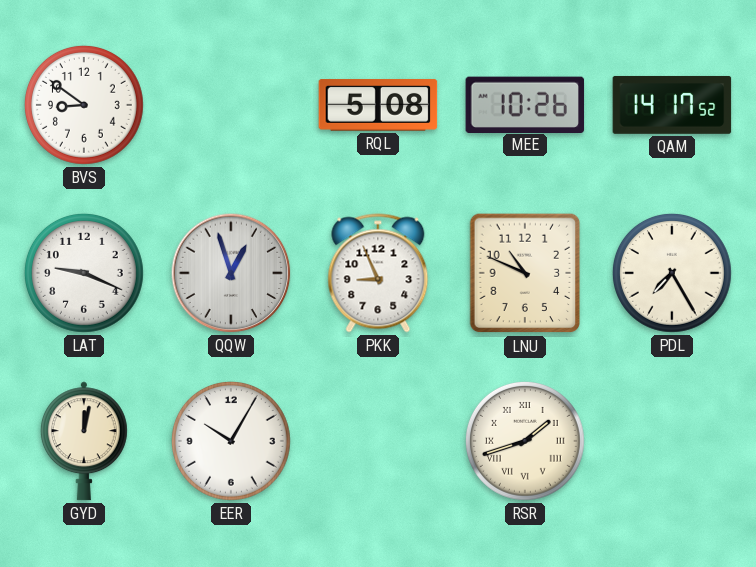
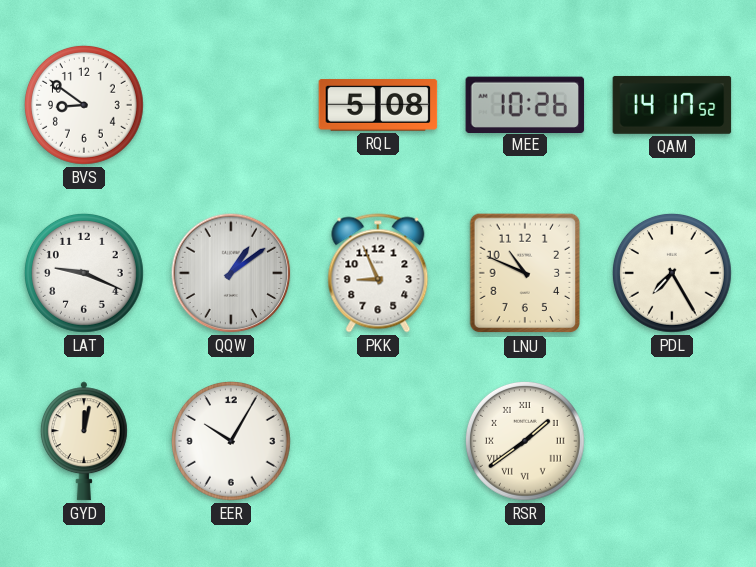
QQW: 12:57 -> 1:09 (231, 273)
RSR: 1:42 -> 1:39 (525, 441)
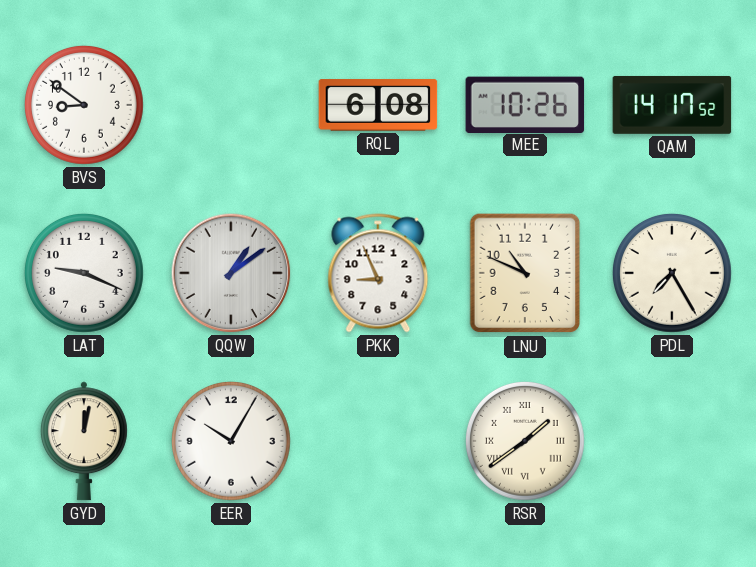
RQL: 5:08 -> 6:08 (378, 105)
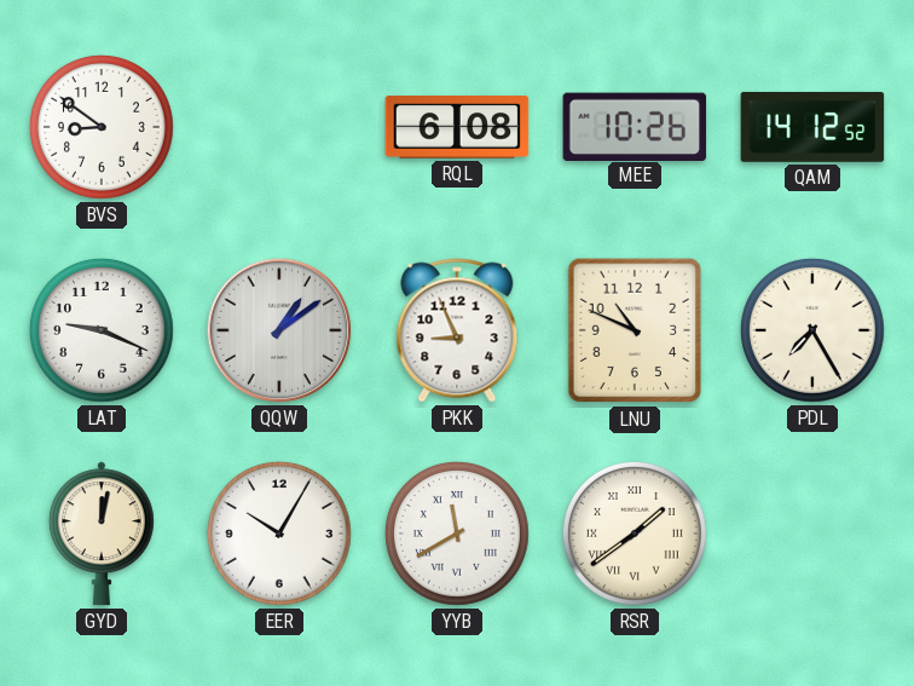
QAM: 14:17 -> 14:12 (812, 127)
YYB: none -> 11:40 (457, 534)
